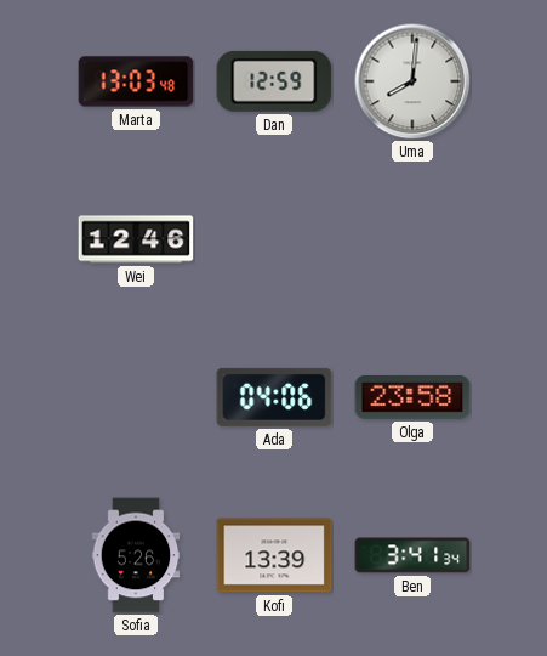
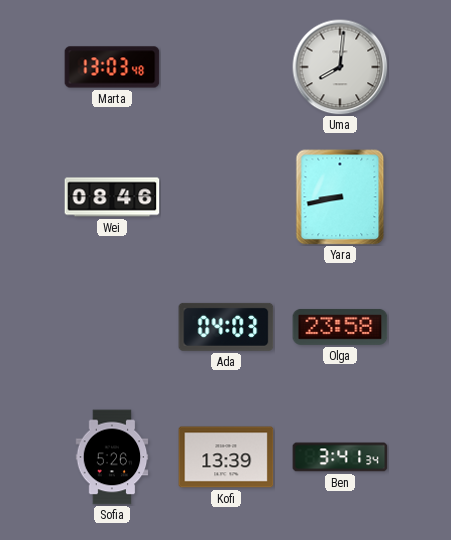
Dan: 12:59 -> none (274, 81)
Wei: 12:46 -> 08:46 (112, 197)
Yara: none -> 8:43 (340, 197)
Ada: 04:06 -> 04:03 (226, 327)
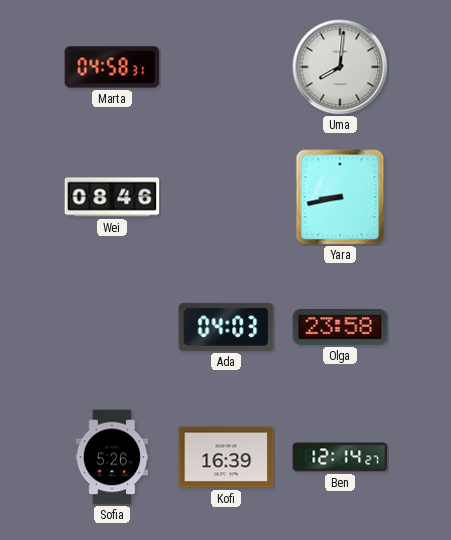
Marta: 13:03 -> 04:58 (112, 67)
Kofi: 13:39 -> 16:39 (226, 457)
Ben: 3:41 -> 12:14 (340, 457)
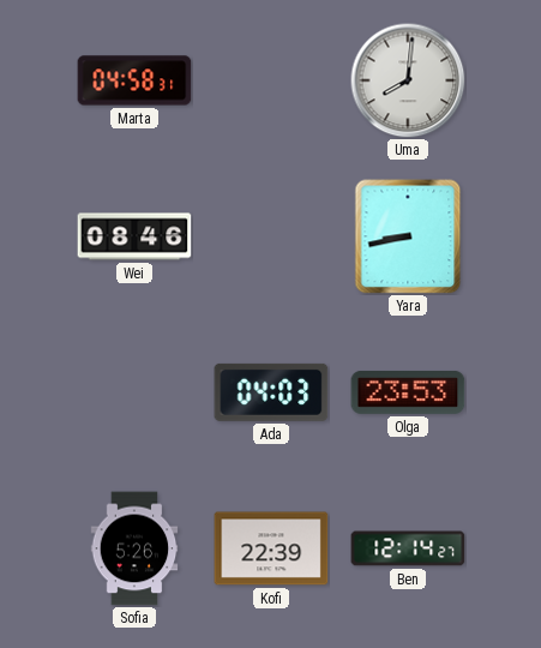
Olga: 23:58 -> 23:53 (408, 392)
Kofi: 16:39 -> 22:39 (271, 548)
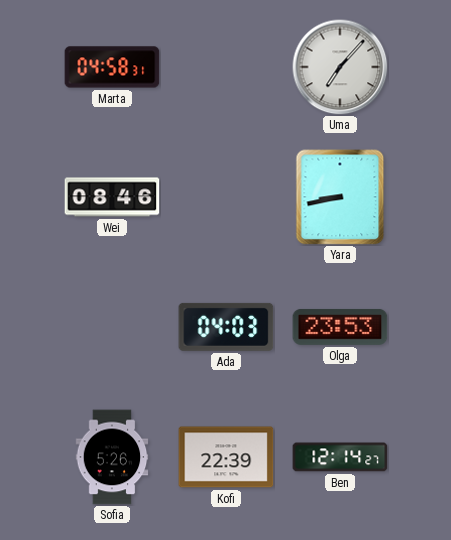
Uma: 8:01 -> 7:07 (340, 67)
